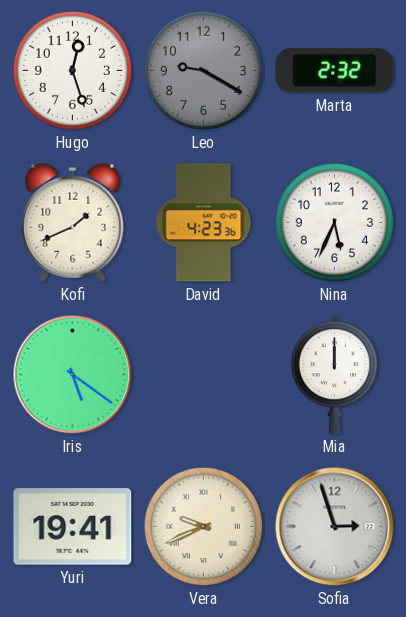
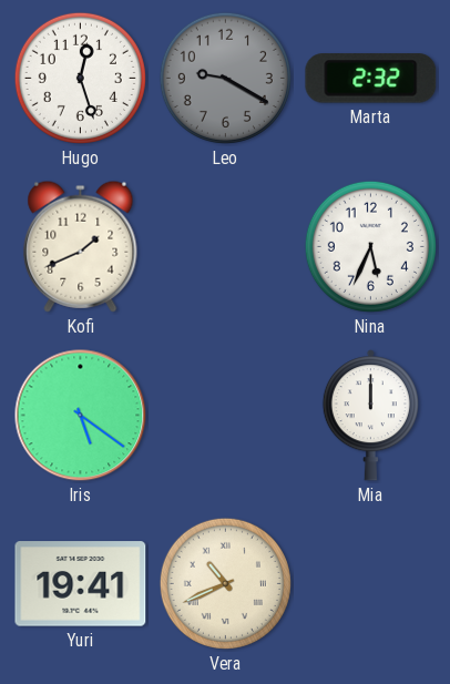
David: 4:23 -> none (204, 223)
Vera: 9:41 -> 10:41 (225, 583)
Sofia: 2:57 -> none (335, 527)
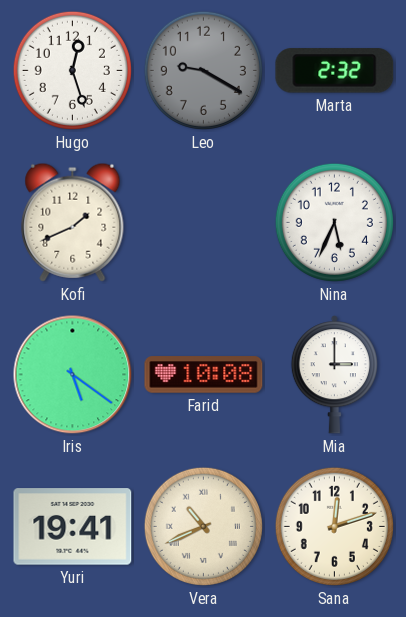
Farid: none -> 10:08 (204, 375)
Mia: 12:00 -> 3:00 (334, 375)
Sana: none -> 12:12 (334, 526)
